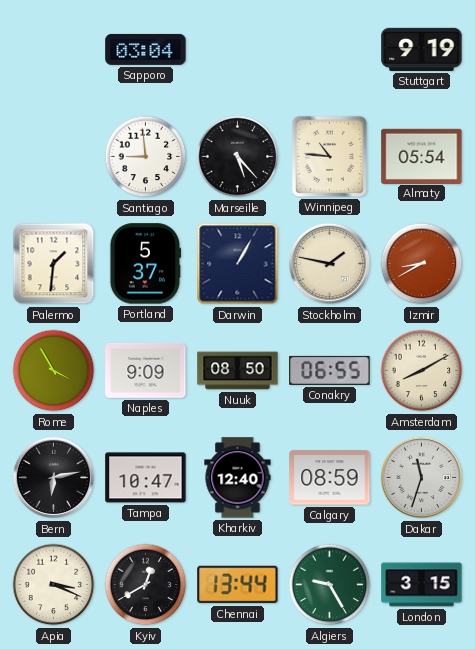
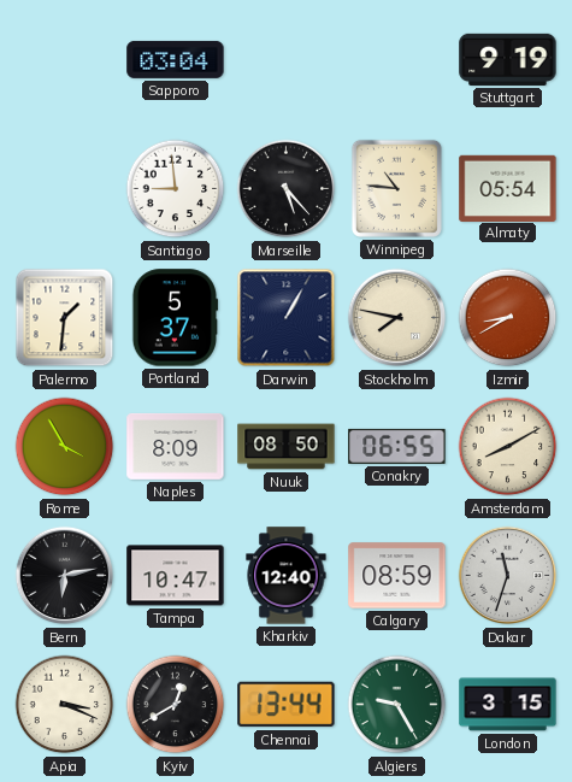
Stockholm: 1:47 -> 7:47 (397, 318)
Naples: 9:09 -> 8:09 (176, 446)
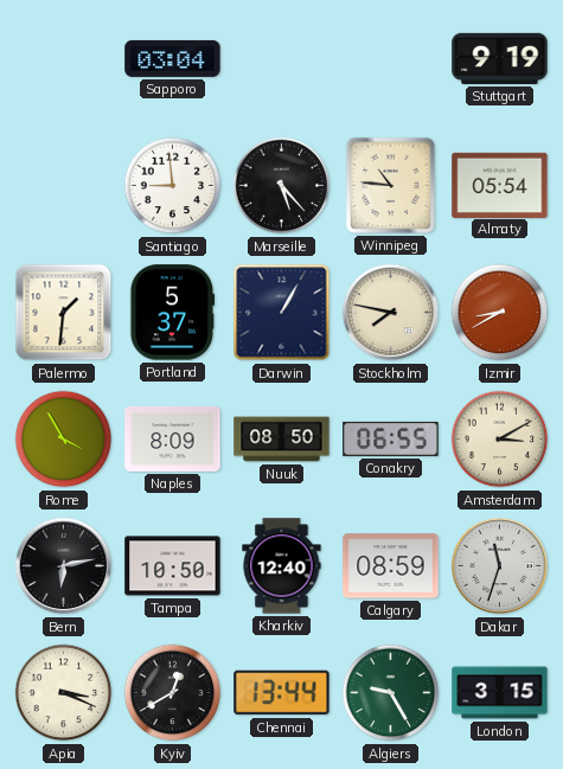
Amsterdam: 8:10 -> 3:10 (500, 440)
Tampa: 10:47 -> 10:50 (173, 566)
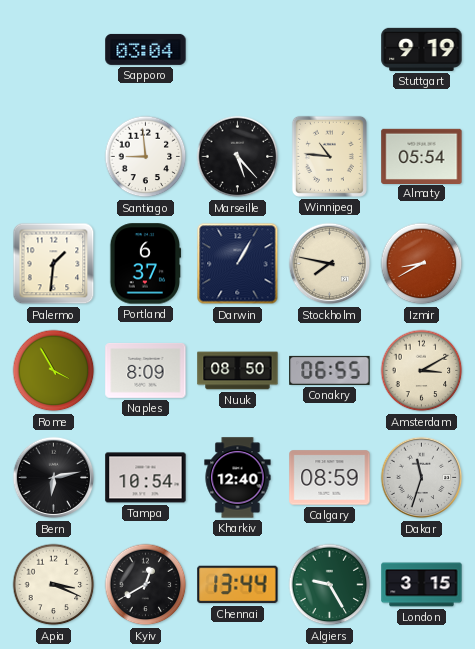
Portland: 5:37 -> 6:37 (146, 264)
Tampa: 10:50 -> 10:54 (146, 478)
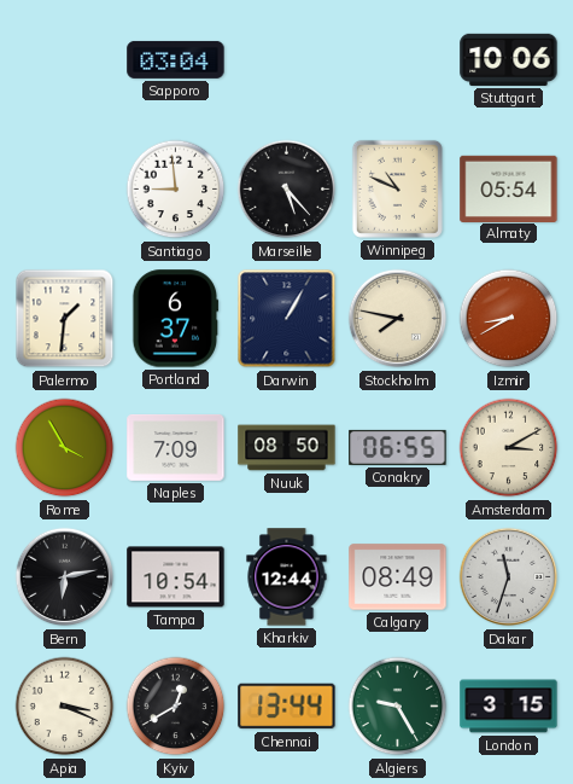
Stuttgart: 9:19 -> 10:06 (509, 59)
Winnipeg: 10:46 -> 10:49 (397, 188)
Naples: 8:09 -> 7:09 (176, 447)
Kharkiv: 12:40 -> 12:44 (287, 577)
Calgary: 08:59 -> 08:49 (398, 577)
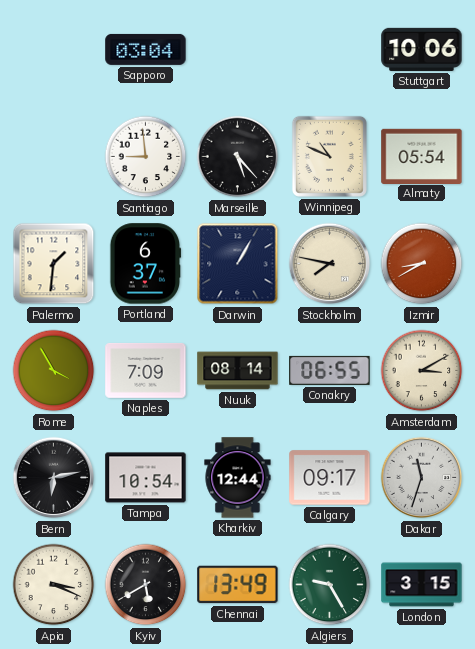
Nuuk: 08:50 -> 08:14 (238, 371)
Calgary: 08:49 -> 09:17 (330, 478)
Kyiv: 12:40 -> 5:40 (146, 585)
Chennai: 13:44 -> 13:49 (238, 585)
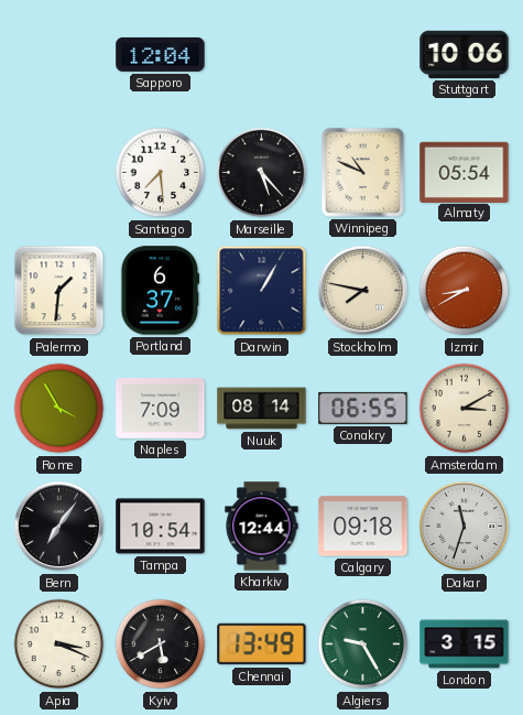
Sapporo: 03:04 -> 12:04 (161, 54)
Santiago: 8:59 -> 7:29 (161, 173)
Bern: 6:13 -> 7:06 (59, 527)
Calgary: 09:17 -> 09:18 (363, 527)
